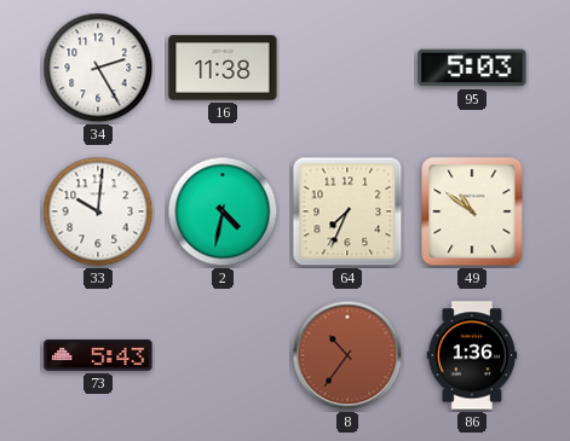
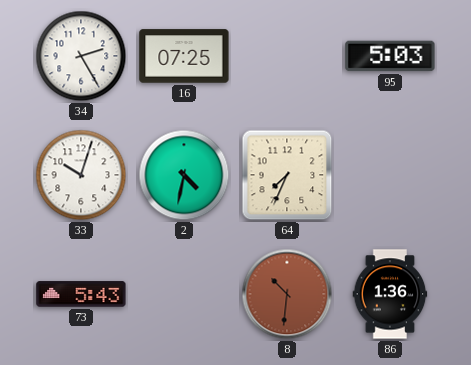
16: 11:38 -> 07:25 (184, 56)
33: 10:01 -> 10:03 (81, 175)
49: 10:51 -> none (472, 211)
8: 10:36 -> 10:31 (287, 294)
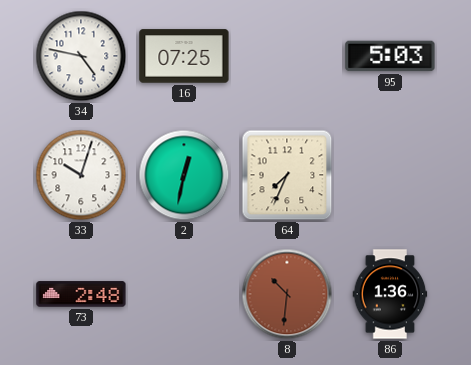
34: 2:25 -> 4:47 (81, 56)
2: 4:32 -> 12:32 (184, 175)
73: 5:43 -> 2:48 (81, 294)
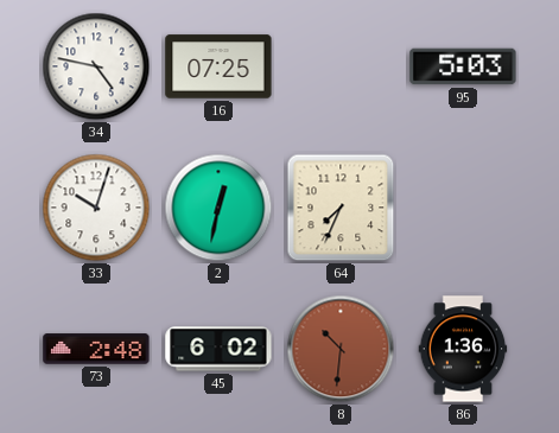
45: none -> 6:02 (218, 349)
